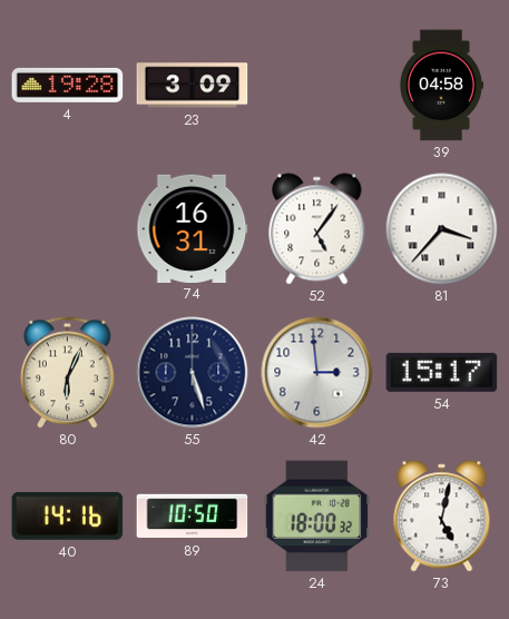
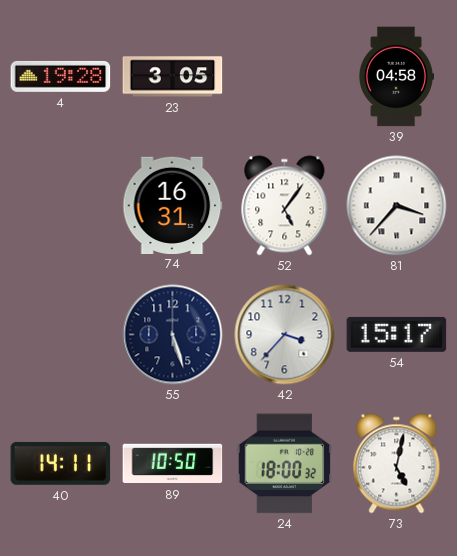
23: 3:09 -> 3:05 (173, 77)
80: 6:04 -> none (67, 373)
42: 2:59 -> 3:37 (285, 335)
40: 14:16 -> 14:11 (61, 463)
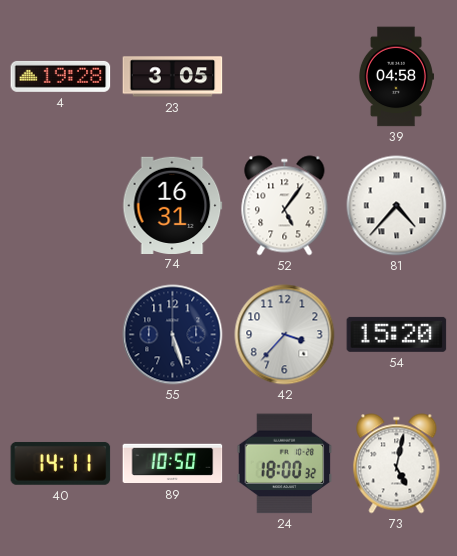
81: 3:37 -> 4:37 (397, 206)
54: 15:17 -> 15:20 (397, 334)
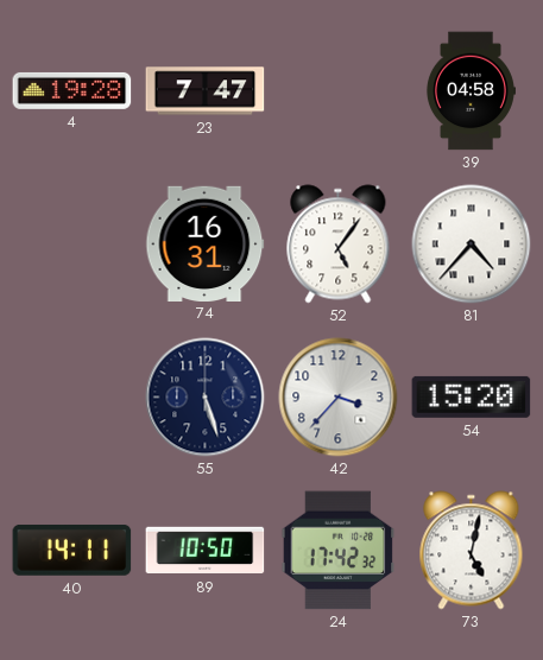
23: 3:05 -> 7:47 (206, 91)
24: 18:00 -> 17:42 (339, 551)
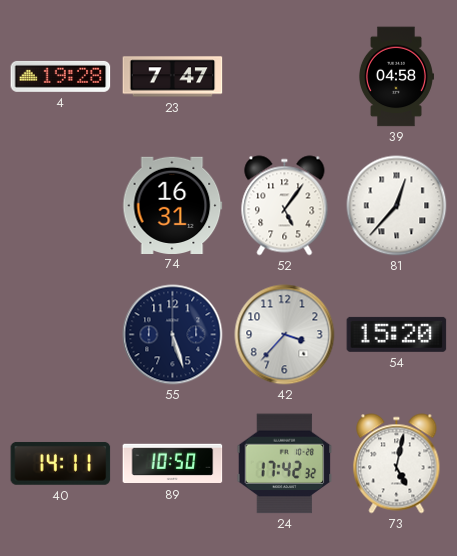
81: 4:37 -> 12:37 (397, 206)
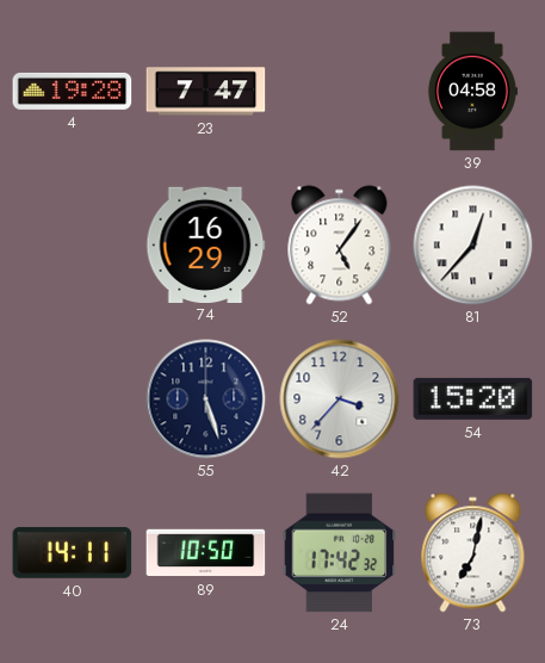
74: 16:31 -> 16:29 (206, 244)
73: 5:02 -> 7:02 (473, 553)
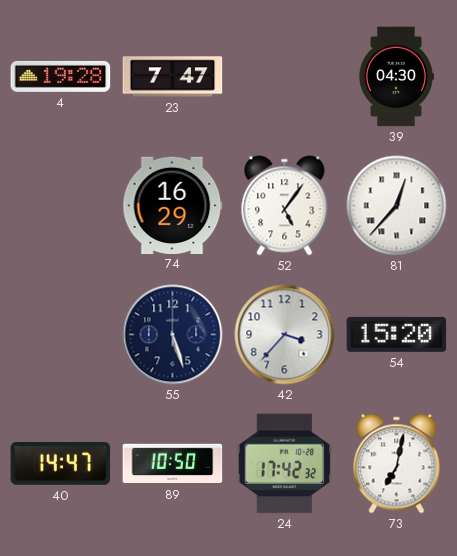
39: 04:58 -> 04:30 (396, 77)
40: 14:11 -> 14:47 (61, 463)
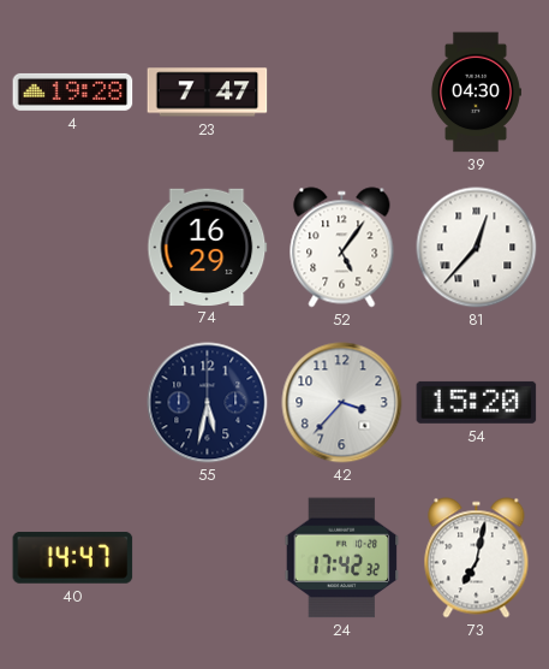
55: 5:27 -> 5:32 (208, 403)
89: 10:50 -> none (173, 464)
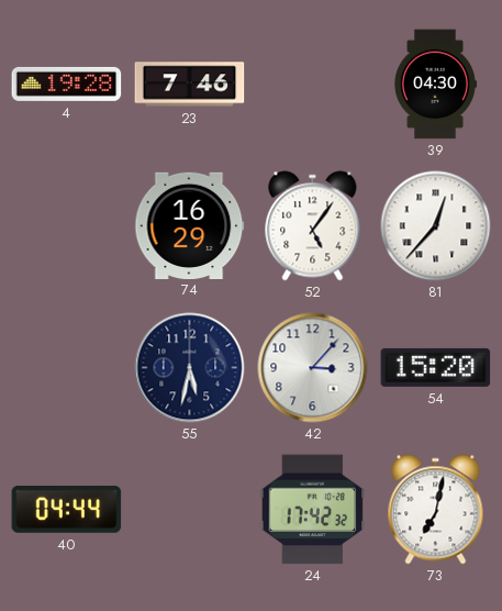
23: 7:47 -> 7:46 (190, 85)
42: 3:37 -> 3:07 (313, 368)
40: 14:47 -> 04:44 (67, 509)
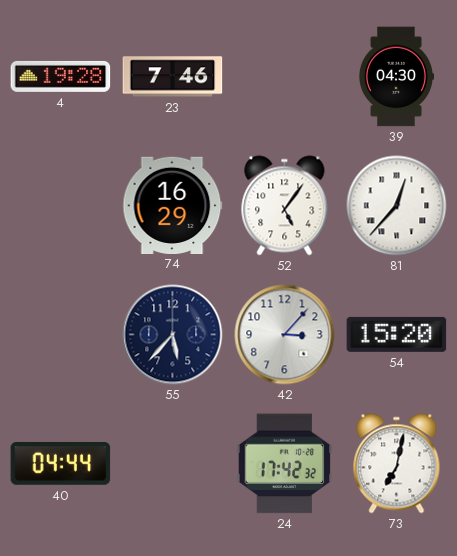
55: 5:32 -> 5:37 (173, 335)
